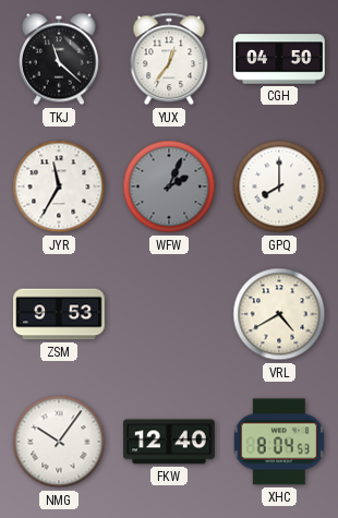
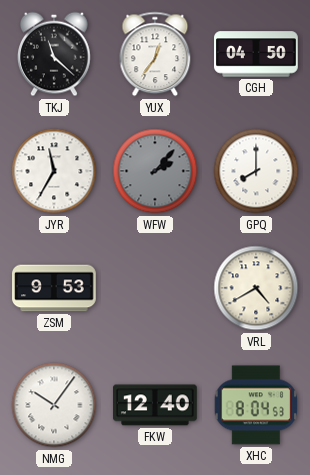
WFW: 2:04 -> 2:07 (155, 171)
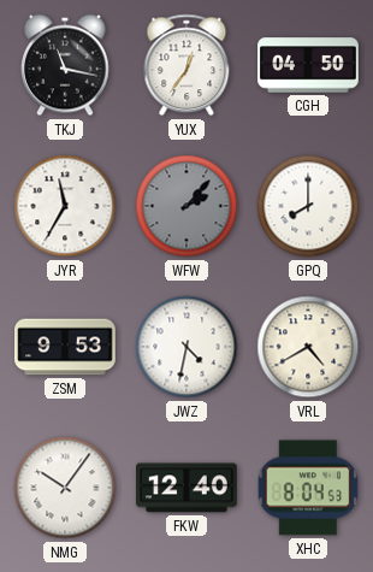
TKJ: 11:22 -> 11:17 (66, 65)
JWZ: none -> 4:32 (186, 347)
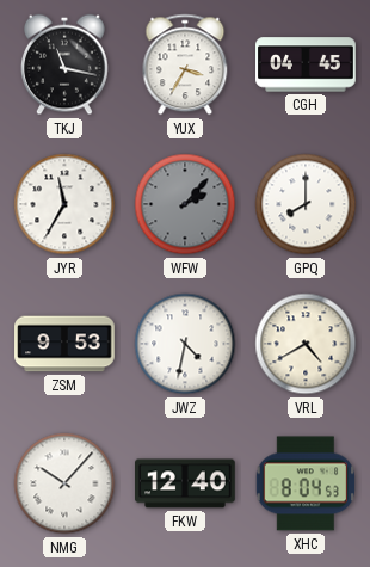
YUX: 12:36 -> 3:35 (185, 64)
CGH: 04:50 -> 04:45 (306, 64)
NMG: 10:06 -> 10:07 (64, 483)
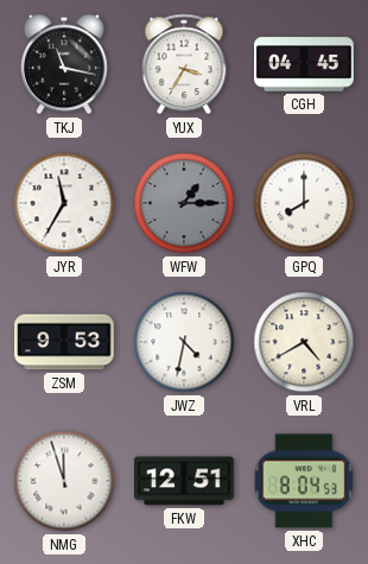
WFW: 2:07 -> 1:15 (184, 203)
NMG: 10:07 -> 11:57 (64, 481)
FKW: 12:40 -> 12:51 (185, 481)
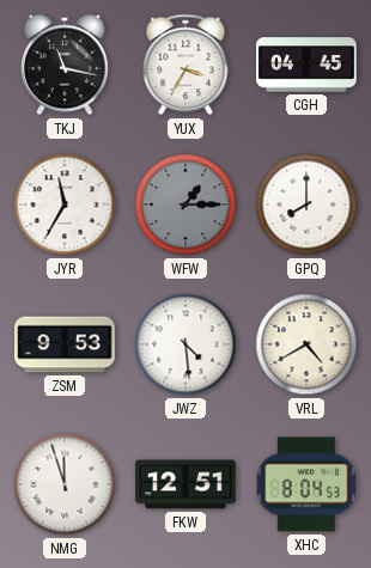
JWZ: 4:32 -> 4:29 (185, 344)
